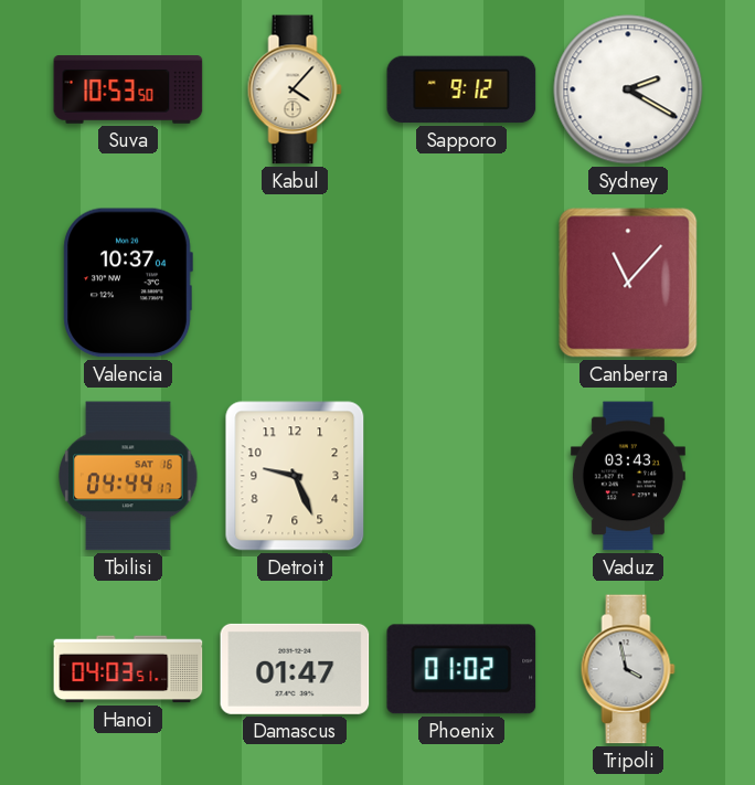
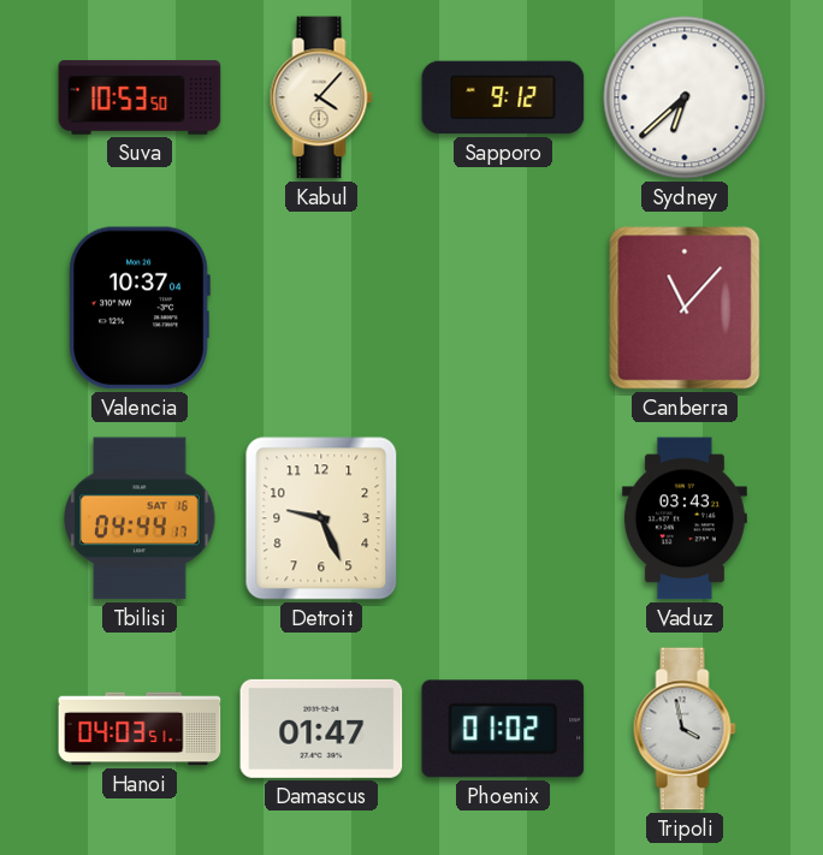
Sydney: 2:20 -> 6:38 (685, 97)
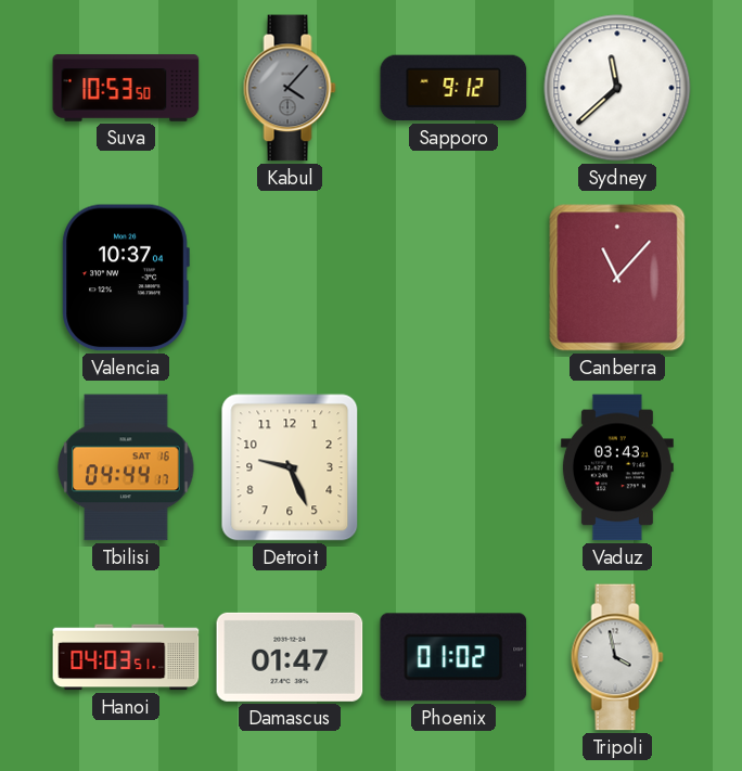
Kabul dial: cream -> grey (290, 88)
Sydney: 6:38 -> 11:38 (617, 88)
